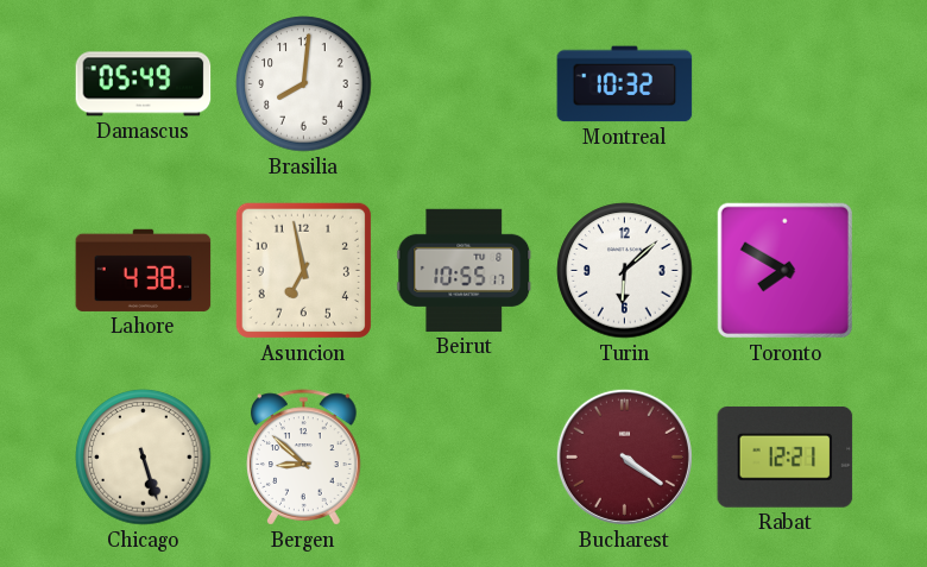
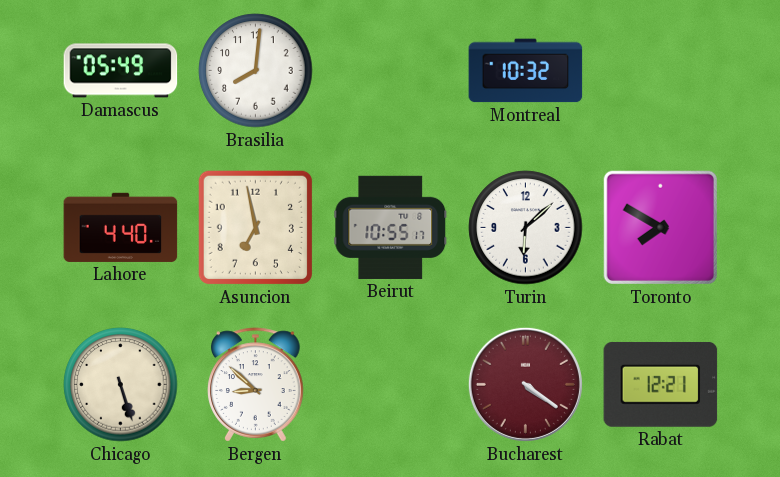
Lahore: 4:38 -> 4:40 (121, 227)
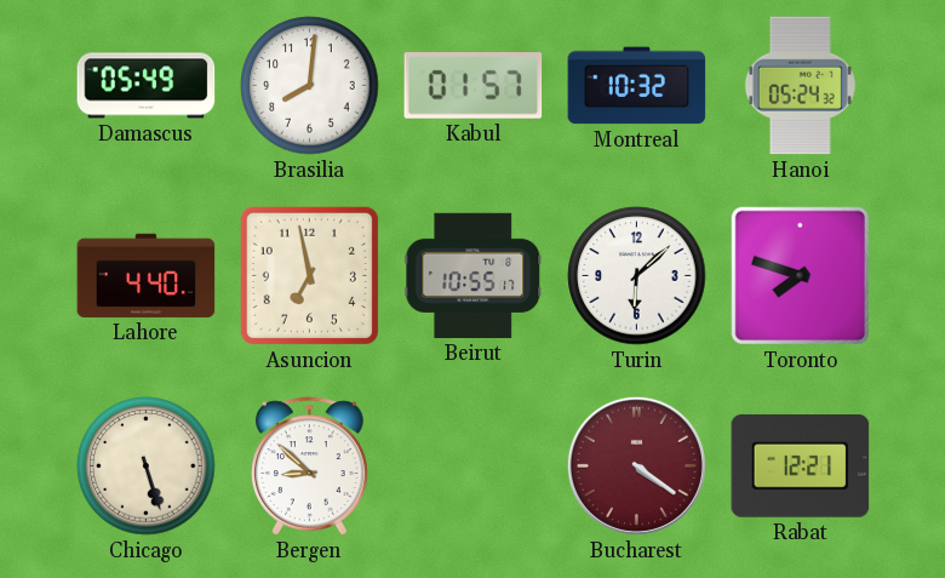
Kabul: none -> 01:57 (474, 86)
Hanoi: none -> 05:24 (800, 86)
Toronto: 7:50 -> 7:48 (800, 275)
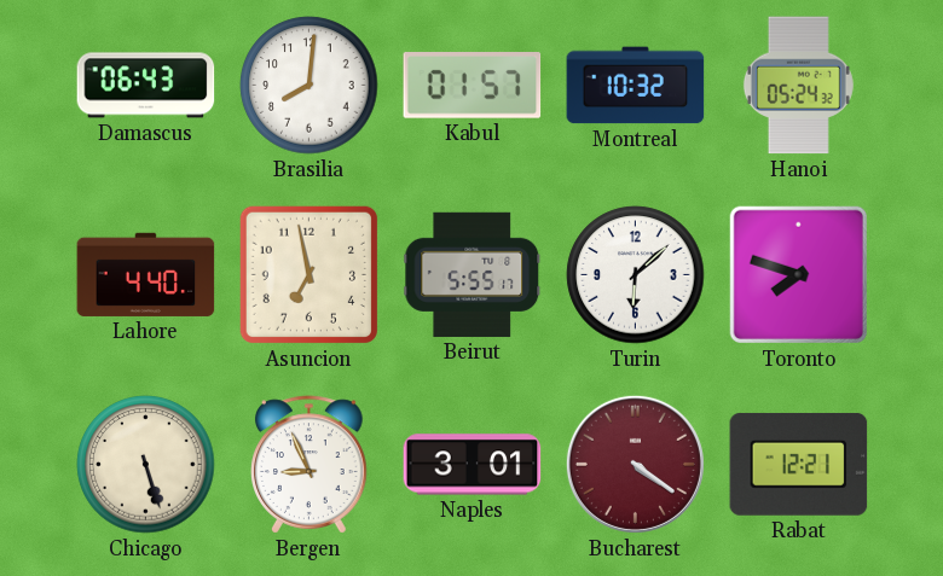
Damascus: 05:49 -> 06:43 (146, 86)
Beirut: 10:55 -> 5:55 (473, 274)
Bergen: 8:52 -> 8:56 (309, 465)
Naples: none -> 3:01 (473, 465)
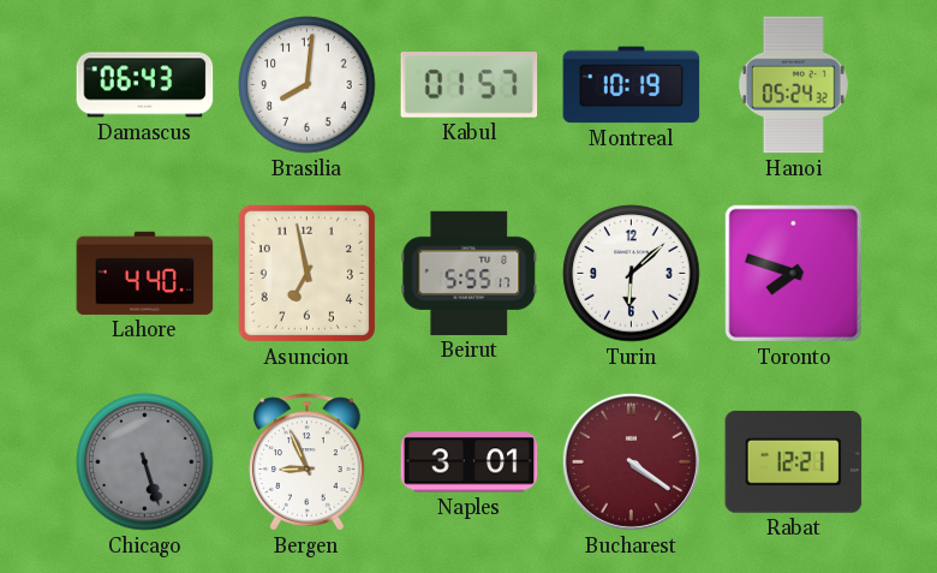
Montreal: 10:32 -> 10:19 (632, 85)
Chicago dial: cream -> grey (145, 462)
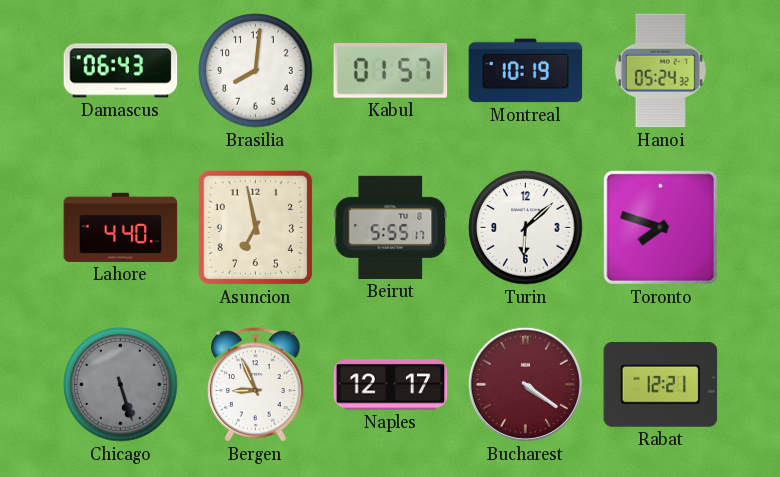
Naples: 3:01 -> 12:17 (391, 385)
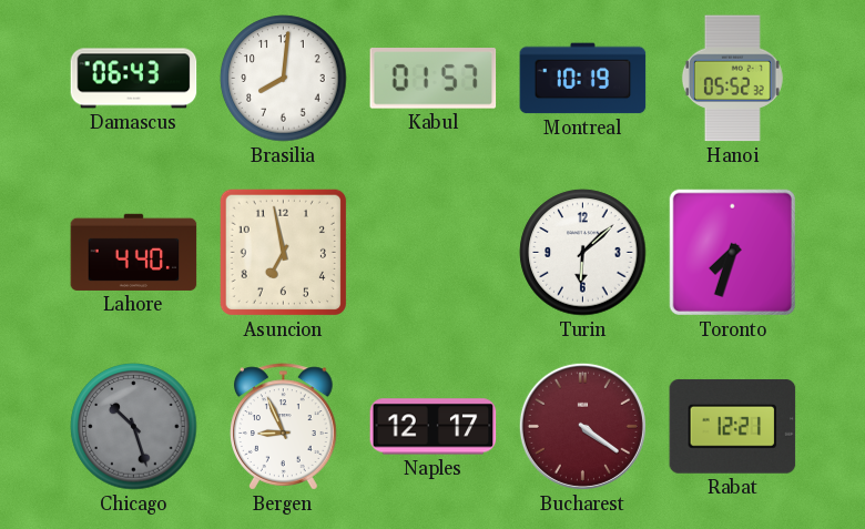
Hanoi: 05:24 -> 05:52 (732, 79)
Beirut: 5:55 -> none (391, 227)
Toronto: 7:48 -> 7:33 (732, 252)
Chicago: 5:27 -> 10:27 (134, 427)
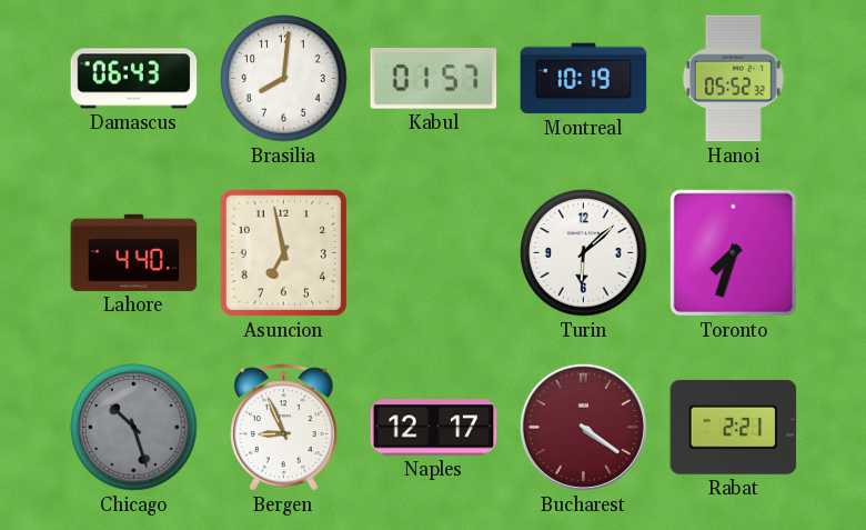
Rabat: 12:21 -> 2:21 (734, 428)
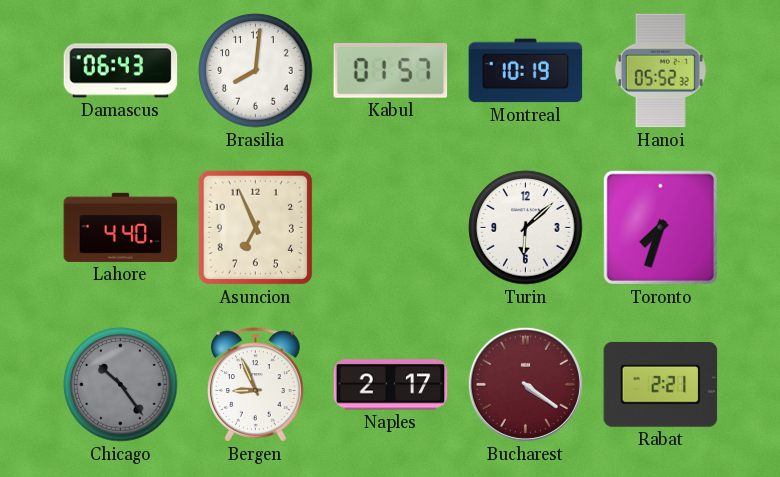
Asuncion: 6:58 -> 6:56 (255, 227)
Chicago: 10:27 -> 10:24 (121, 385)
Naples: 12:17 -> 2:17 (391, 385)
